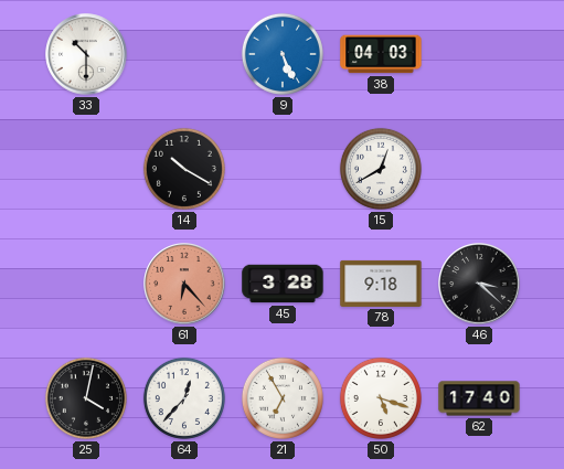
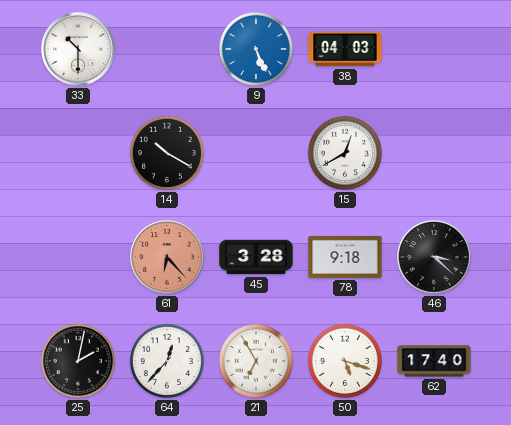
25: 4:02 -> 2:02 (78, 361)
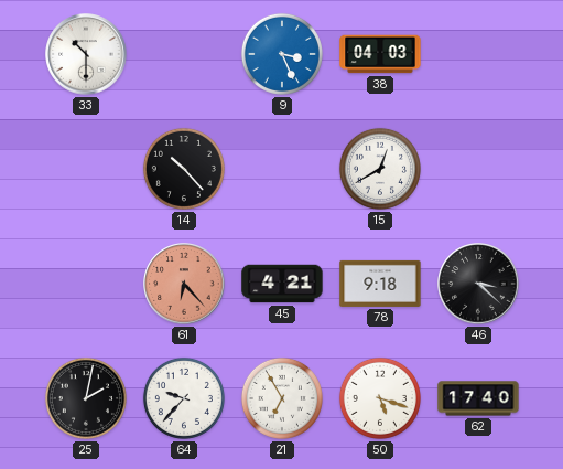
9: 5:26 -> 3:26 (282, 54)
14: 10:20 -> 10:23 (184, 169)
45: 3:28 -> 4:21 (282, 284)
64: 12:37 -> 9:37 (184, 398)
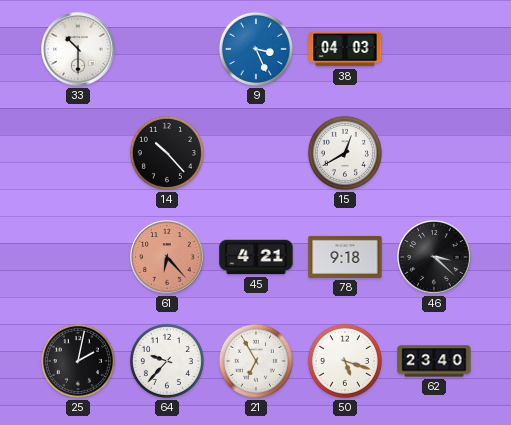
62: 17:40 -> 23:40 (434, 361)
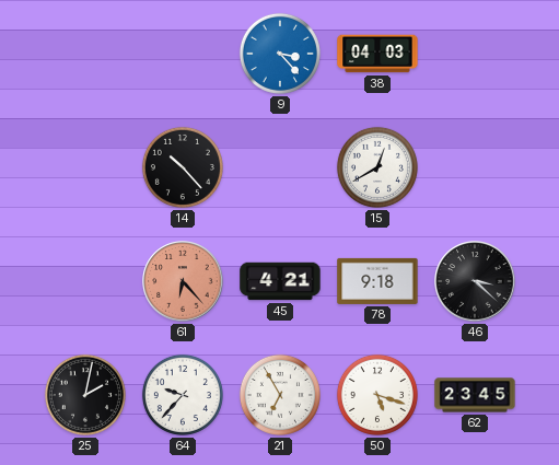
33: 10:30 -> none (78, 49)
9: 3:26 -> 3:23 (280, 54)
62: 23:40 -> 23:45 (475, 395)
